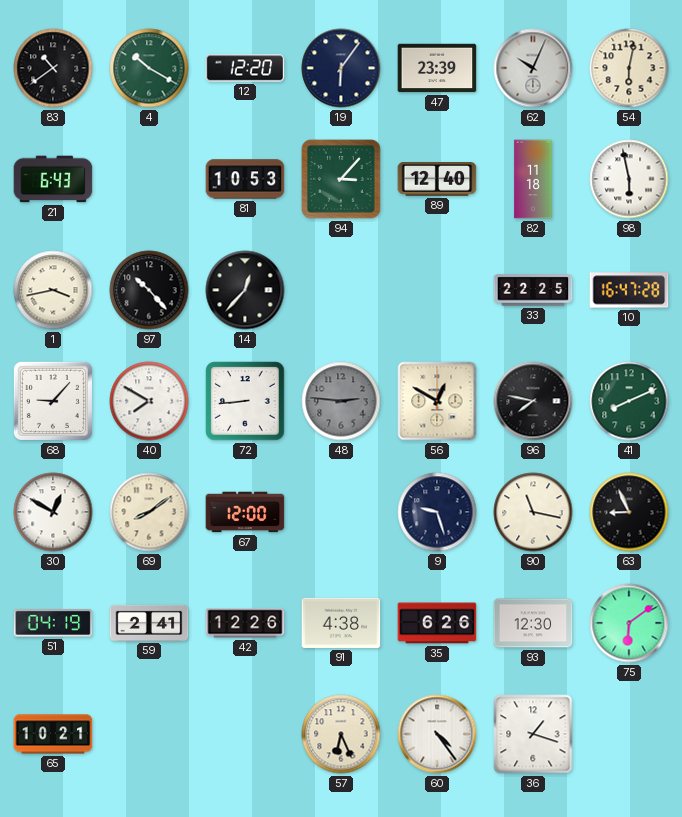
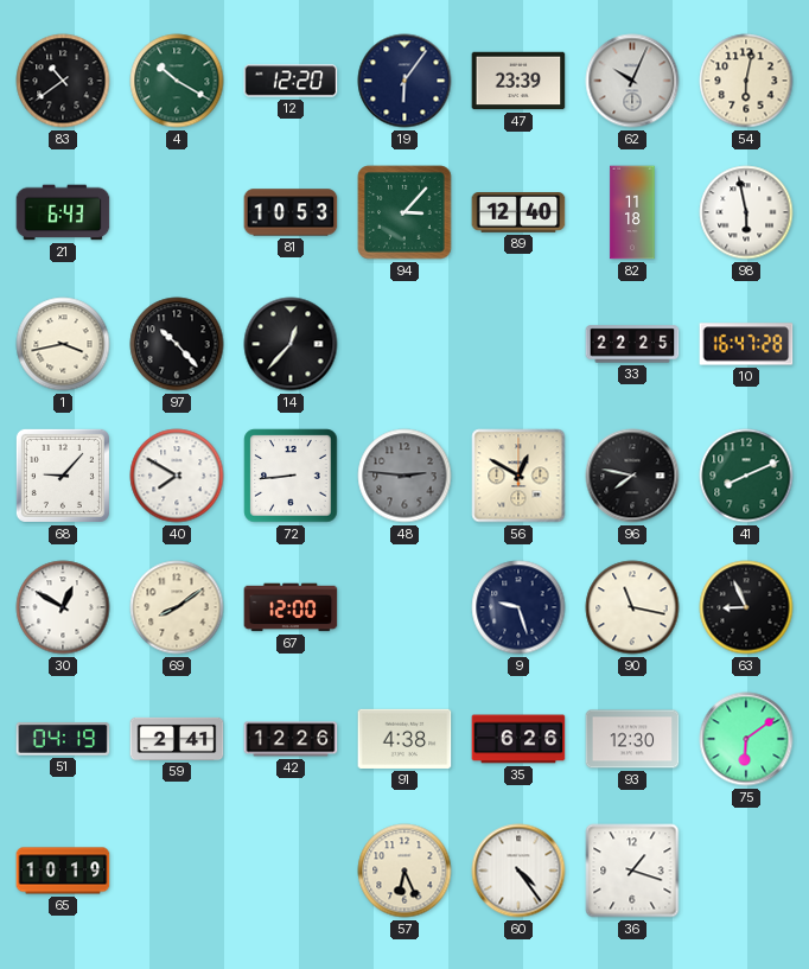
65: 10:21 -> 10:19 (63, 871)
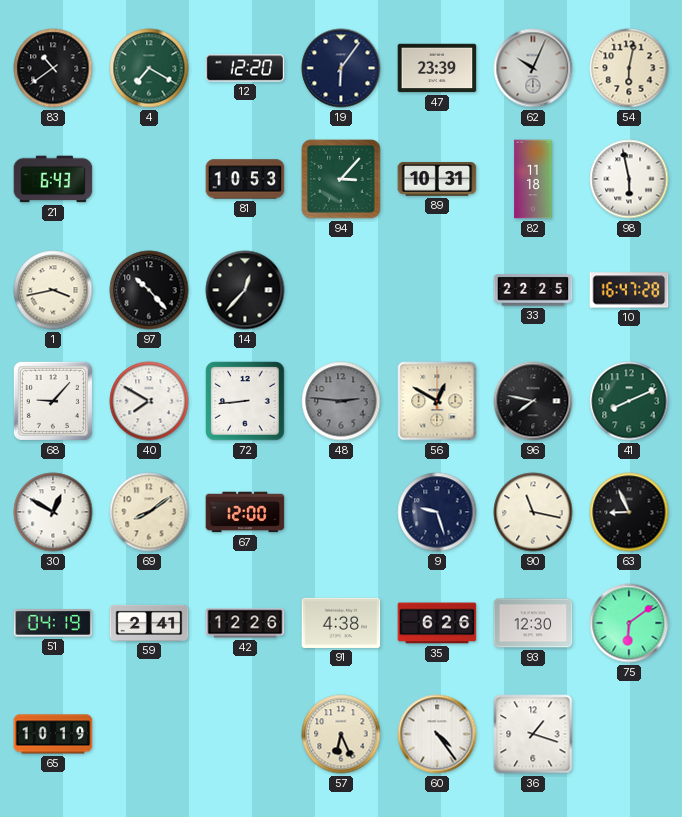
4: 10:20 -> 7:20 (149, 68)
89: 12:40 -> 10:31 (437, 180)
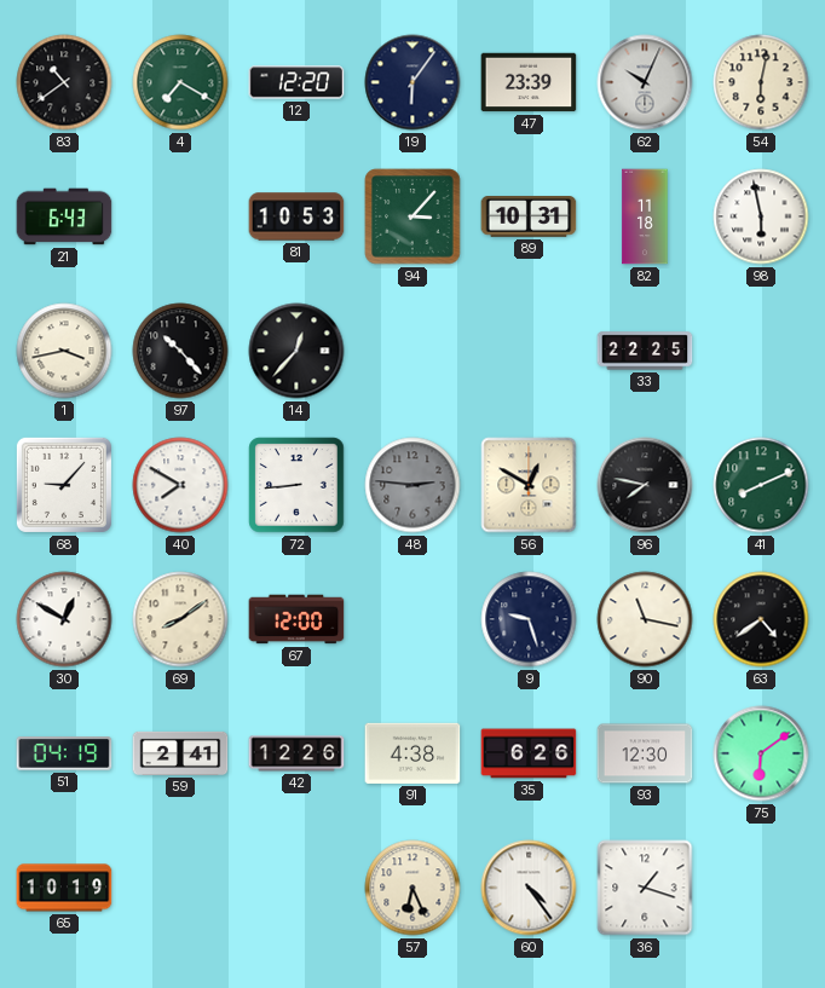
10: 16:47 -> none (629, 290)
63: 8:56 -> 4:39 (761, 619)
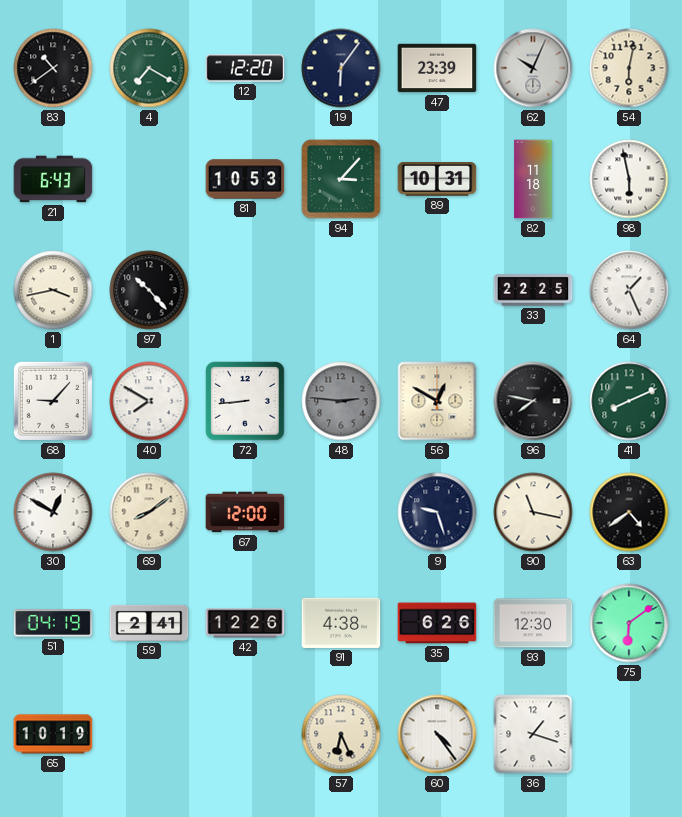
14: 12:37 -> none (296, 351)
64: none -> 1:26 (629, 290)
